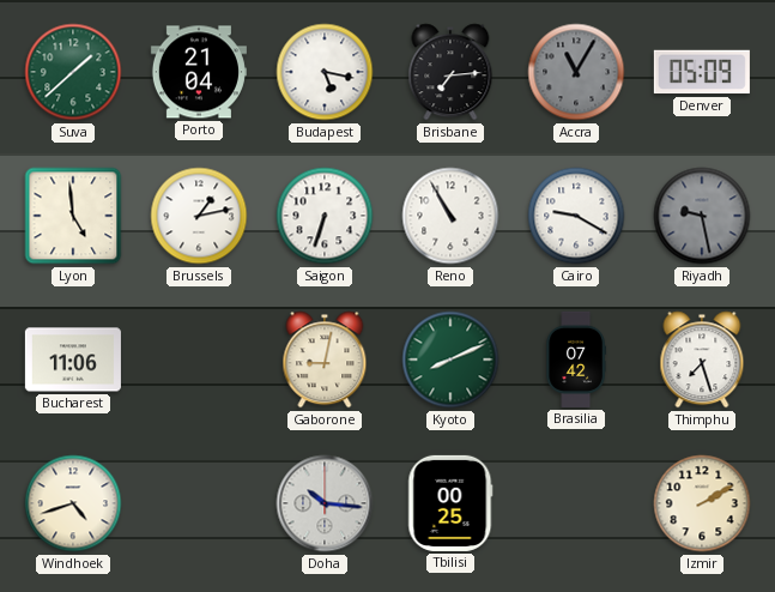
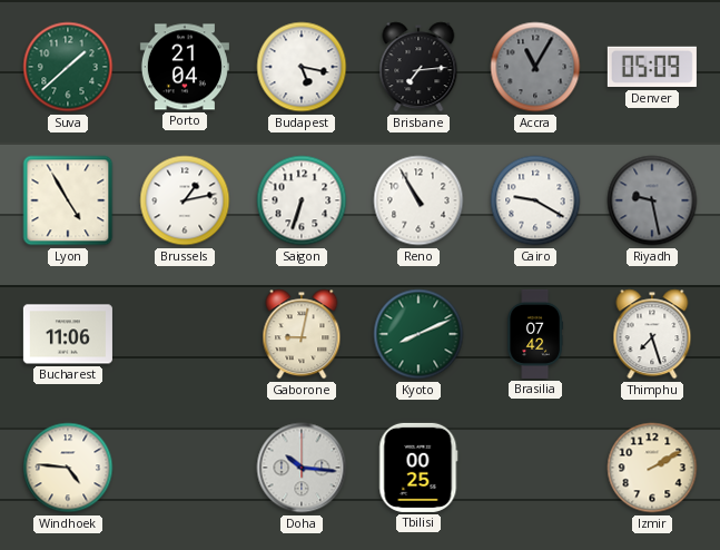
Lyon: 4:59 -> 4:55 (68, 200)
Windhoek: 4:42 -> 4:46 (68, 468)
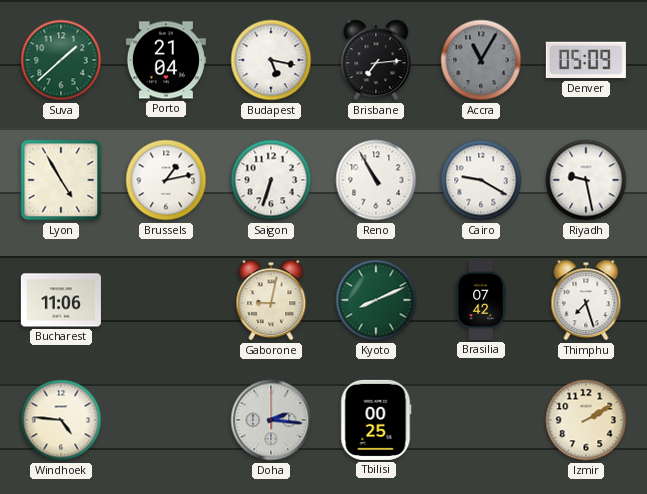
Riyadh dial: grey -> white (586, 180)
Doha: 10:16 -> 2:16 (271, 420)
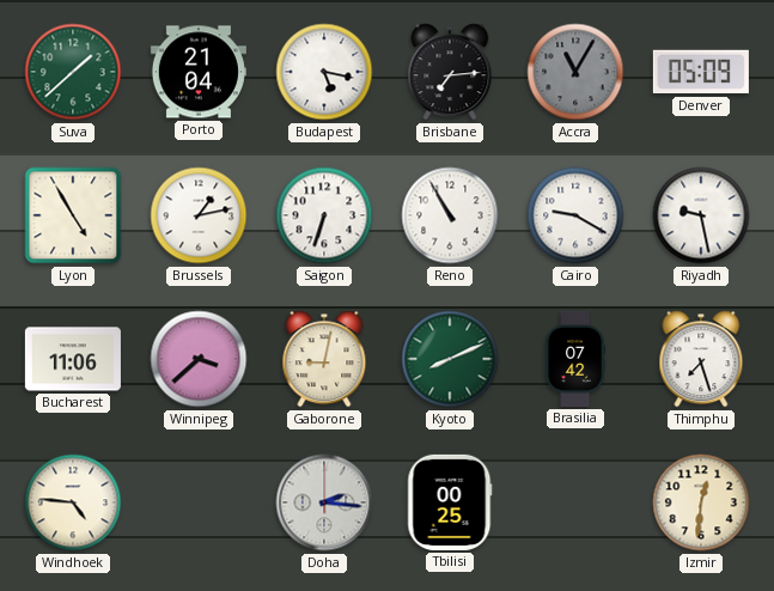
Winnipeg: none -> 3:38 (199, 359)
Izmir: 2:10 -> 12:31 (701, 502)
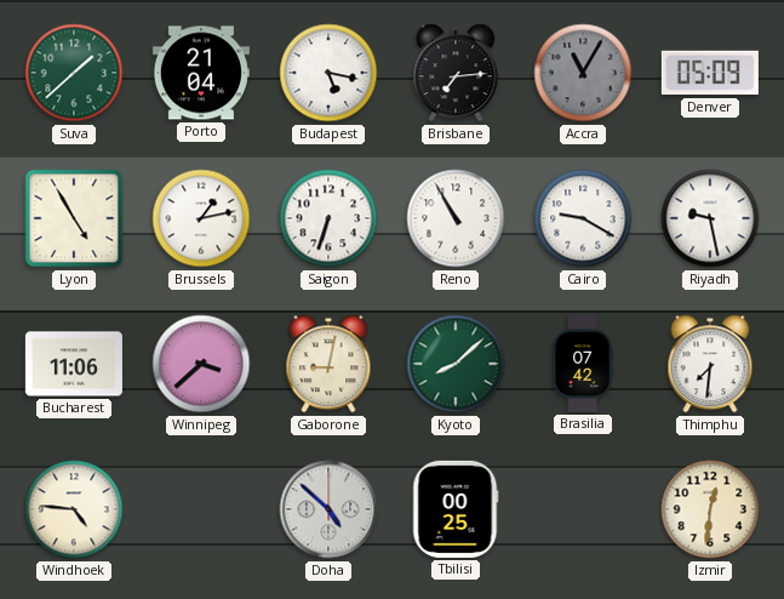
Kyoto: 8:11 -> 8:08 (456, 364)
Thimphu: 7:27 -> 7:31 (710, 364)
Doha: 2:16 -> 4:52 (328, 509)
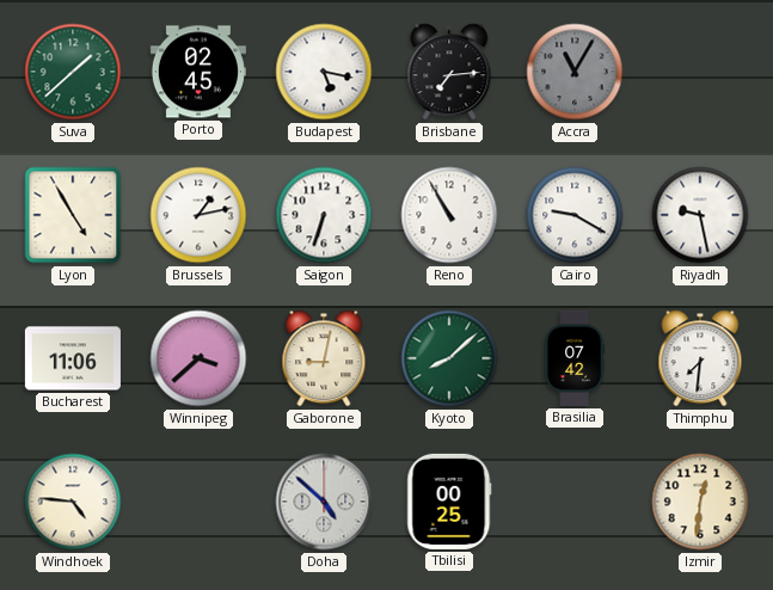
Porto: 21:04 -> 02:45 (198, 72)
Denver: 05:09 -> none (710, 73)
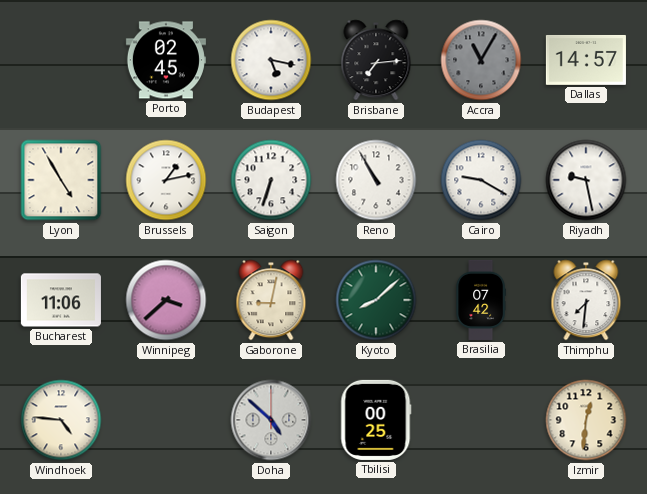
Suva: 1:38 -> none (73, 72)
Dallas: none -> 14:57 (586, 60)
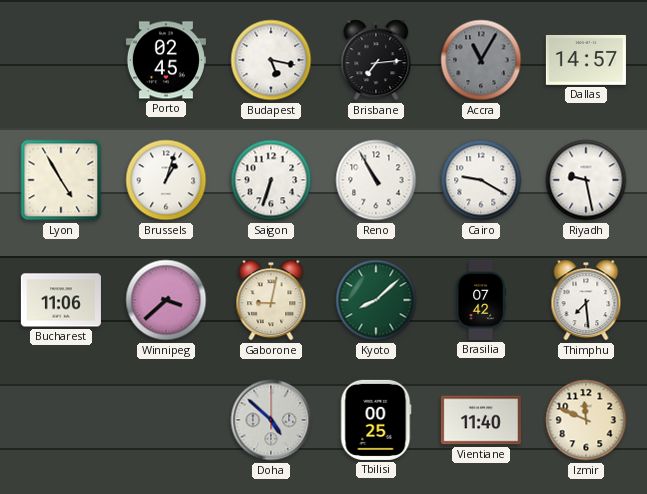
Brussels: 1:13 -> 1:03 (166, 180)
Thimphu: 7:31 -> 7:29 (586, 300)
Windhoek: 4:46 -> none (61, 420)
Vientiane: none -> 11:40 (481, 420)
Izmir: 12:31 -> 11:49 (586, 420)
